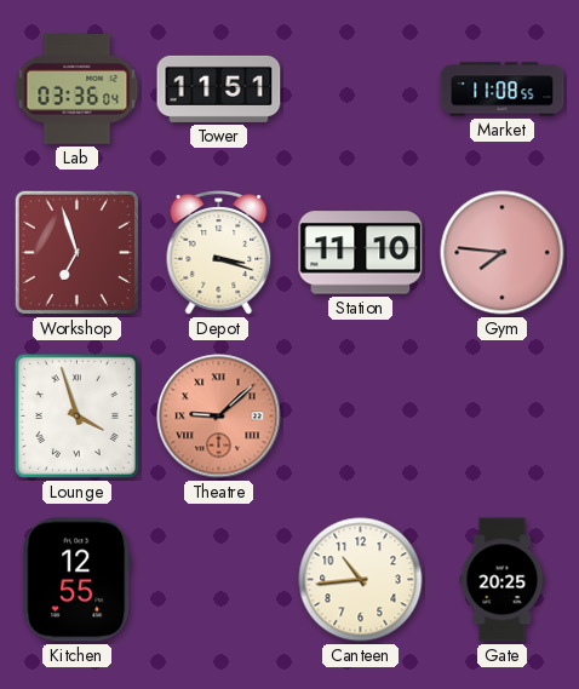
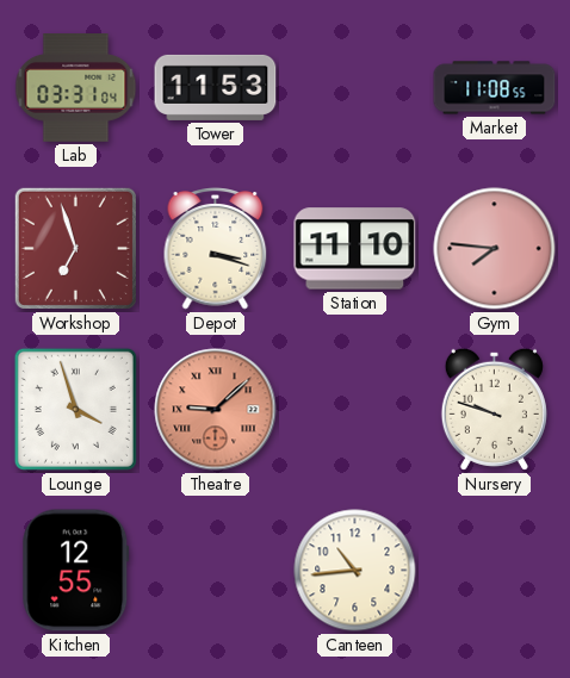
Lab: 03:36 -> 03:31 (76, 88)
Tower: 11:51 -> 11:53 (216, 87)
Nursery: none -> 9:48 (494, 409)
Gate: 20:25 -> none (503, 580)
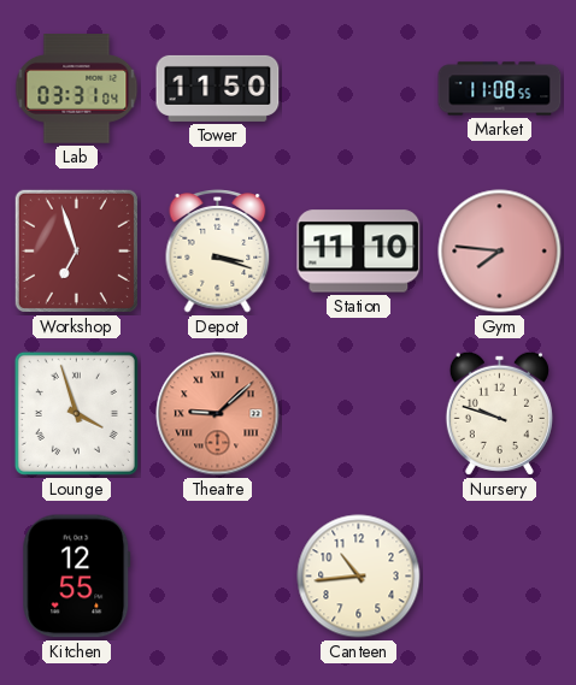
Tower: 11:53 -> 11:50 (218, 88)
